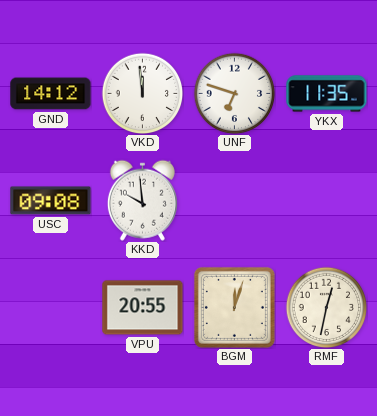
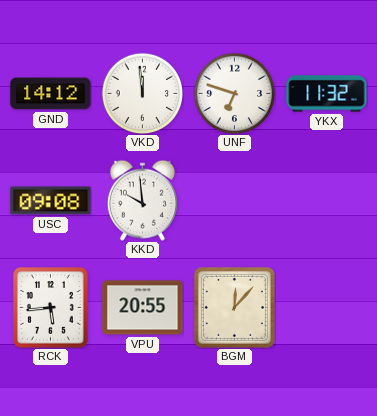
YKX: 11:35 -> 11:32 (327, 94)
RCK: none -> 5:44 (51, 308)
BGM: 12:03 -> 12:07 (234, 307)
RMF: 12:32 -> none (326, 307)
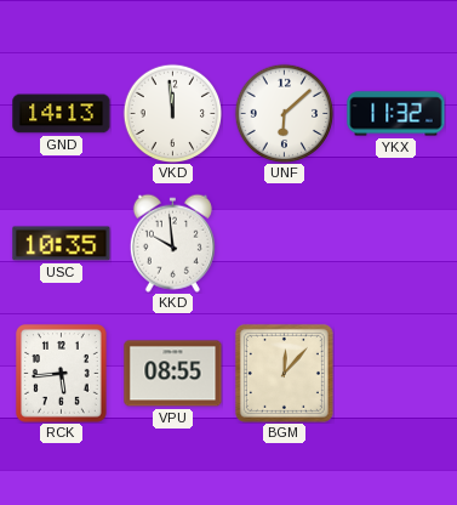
GND: 14:12 -> 14:13 (62, 114)
UNF: 6:48 -> 6:08 (284, 113)
USC: 09:08 -> 10:35 (62, 244)
VPU: 20:55 -> 08:55 (173, 374)
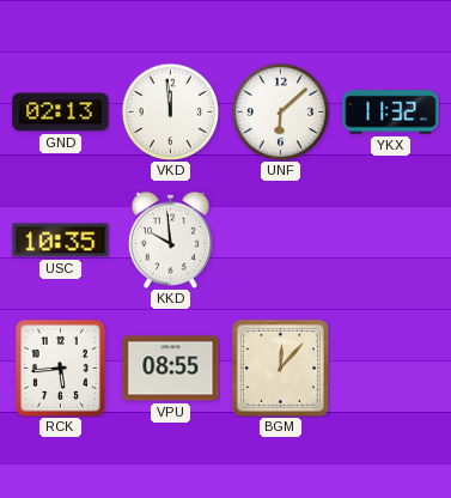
GND: 14:13 -> 02:13 (61, 113)
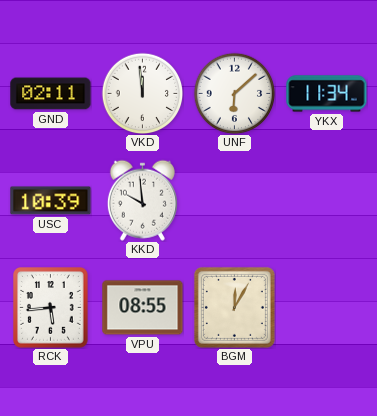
GND: 02:13 -> 02:11 (51, 94)
YKX: 11:32 -> 11:34 (327, 94)
USC: 10:35 -> 10:39 (51, 201)
BGM: 12:07 -> 12:05 (234, 307)
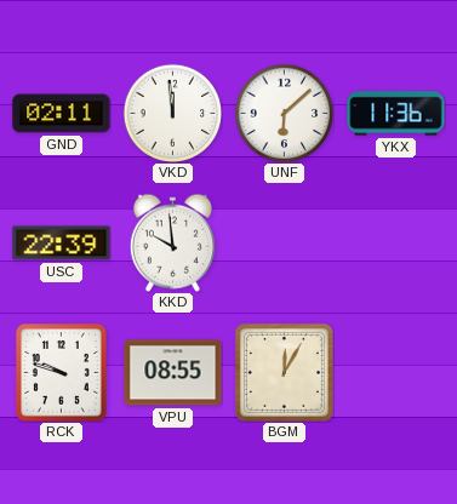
YKX: 11:34 -> 11:36 (396, 114)
USC: 10:39 -> 22:39 (62, 244)
RCK: 5:44 -> 9:48 (62, 373)
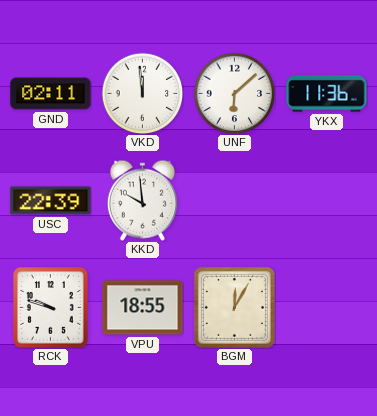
VPU: 08:55 -> 18:55 (143, 308)
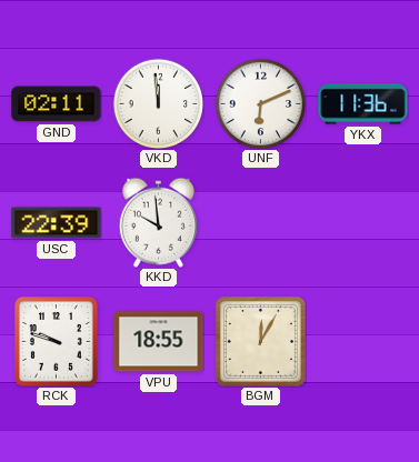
UNF: 6:08 -> 6:11 (260, 103)
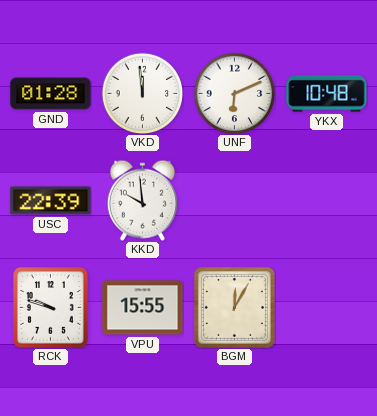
GND: 02:11 -> 01:28 (51, 94)
YKX: 11:36 -> 10:48 (327, 94)
VPU: 18:55 -> 15:55 (143, 308)
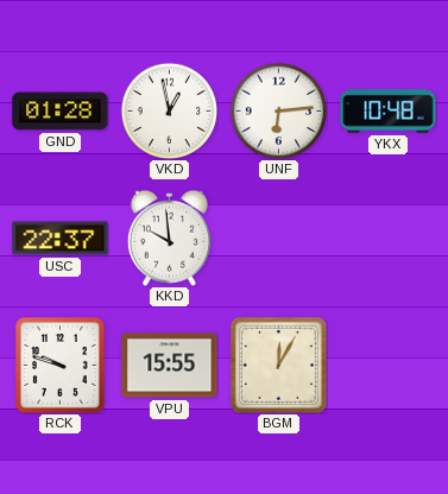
VKD: 11:59 -> 12:58 (169, 110)
UNF: 6:11 -> 6:14 (278, 110)
USC: 22:39 -> 22:37 (61, 239)
